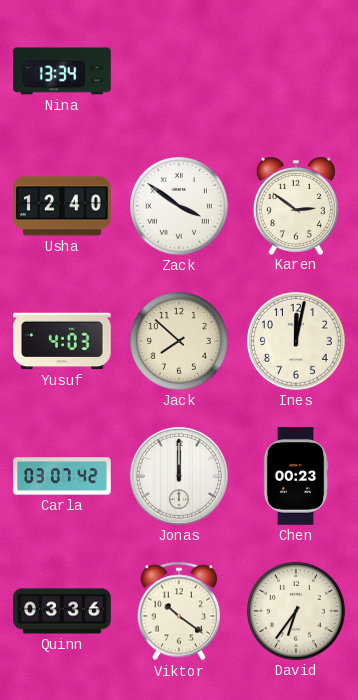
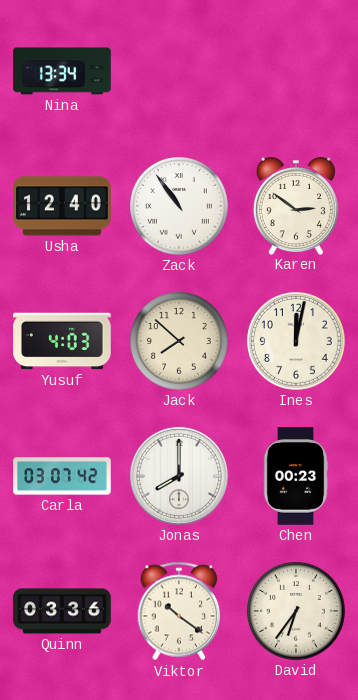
Zack: 3:51 -> 10:54 (180, 207)
Jonas: 12:00 -> 8:00 (179, 476)
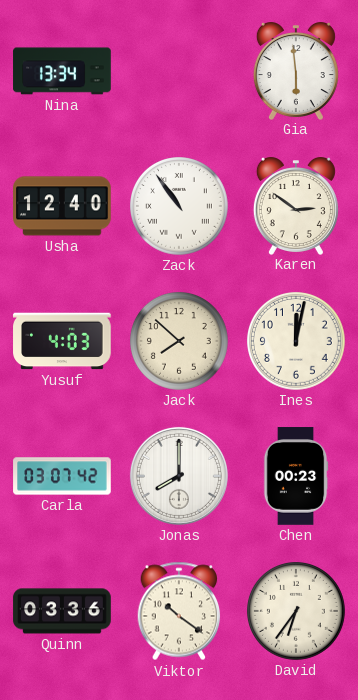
Gia: none -> 5:59 (296, 71)
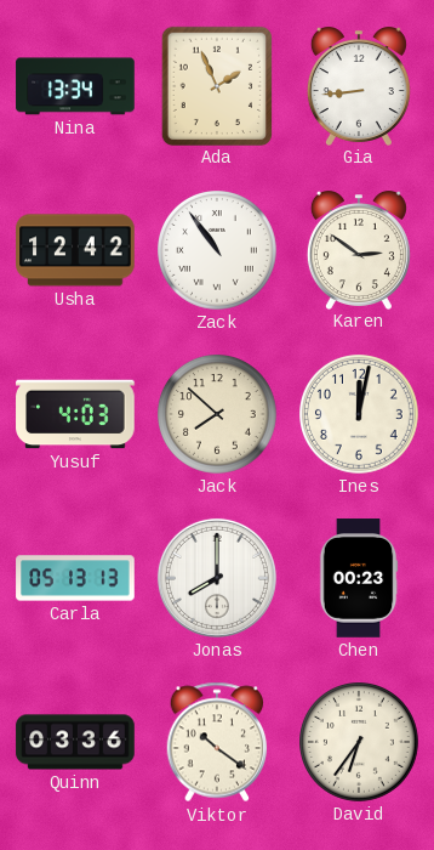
Ada: none -> 1:56 (216, 85)
Gia: 5:59 -> 8:44 (359, 86)
Usha: 12:40 -> 12:42 (75, 250)
Carla: 03:07 -> 05:13 (75, 578)
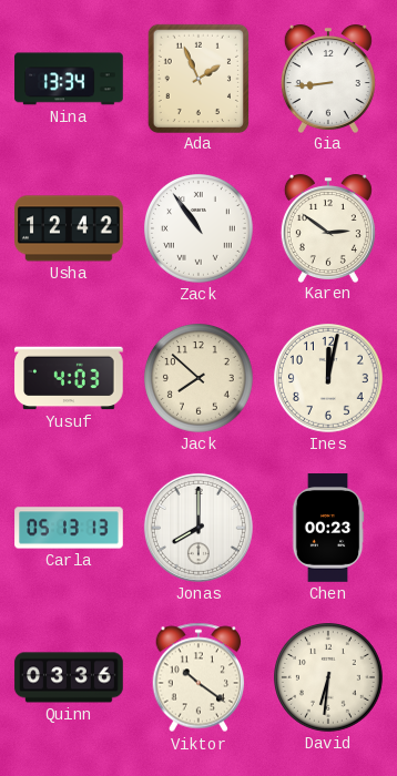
David: 6:36 -> 6:31 (329, 678)
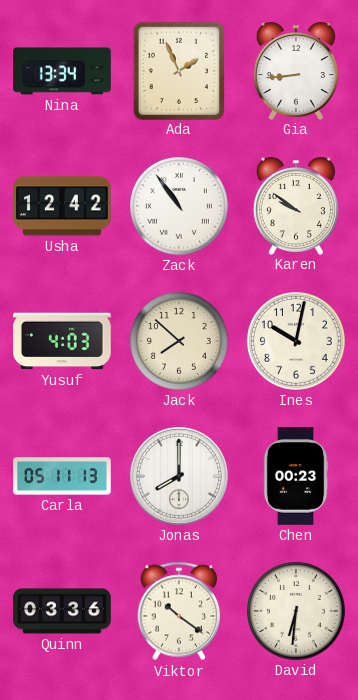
Karen: 2:51 -> 9:51 (296, 206)
Ines: 12:02 -> 10:02 (297, 342)
Carla: 05:13 -> 05:11 (62, 476)
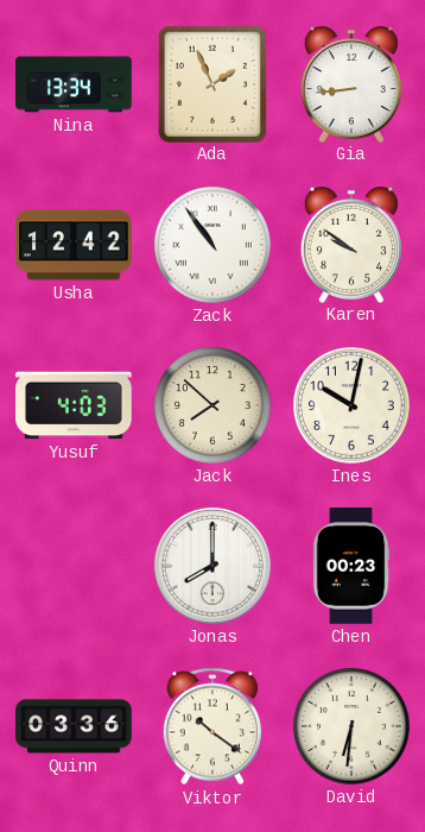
Carla: 05:11 -> none (62, 476)
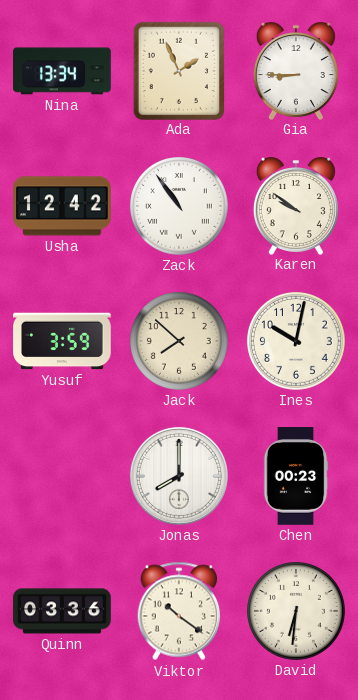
Gia: 8:44 -> 8:45 (296, 71)
Yusuf: 4:03 -> 3:59 (62, 341)
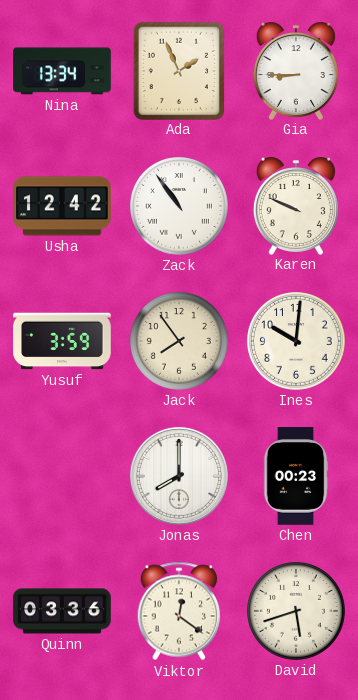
Karen: 9:51 -> 9:49 (296, 206)
Jack: 7:52 -> 7:54 (180, 342)
Ines: 10:02 -> 10:01 (297, 342)
Viktor: 10:21 -> 12:21 (179, 611)
David: 6:31 -> 5:42 (297, 612)
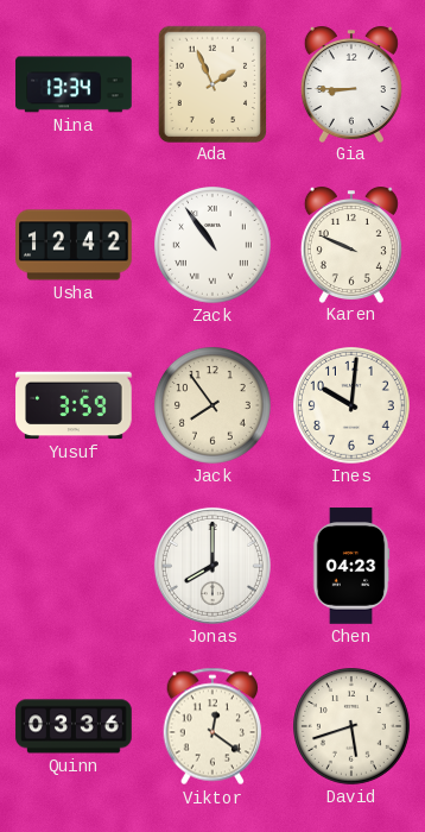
Chen: 00:23 -> 04:23 (351, 566)
